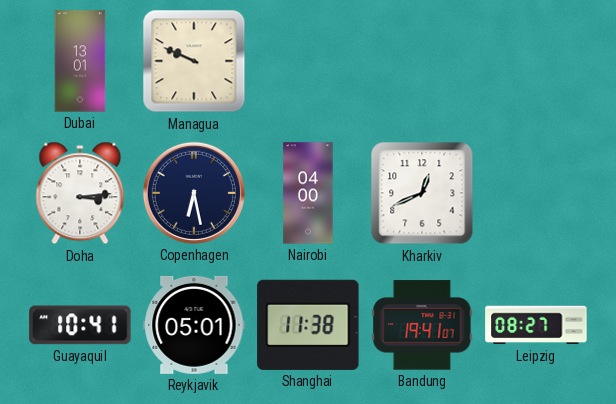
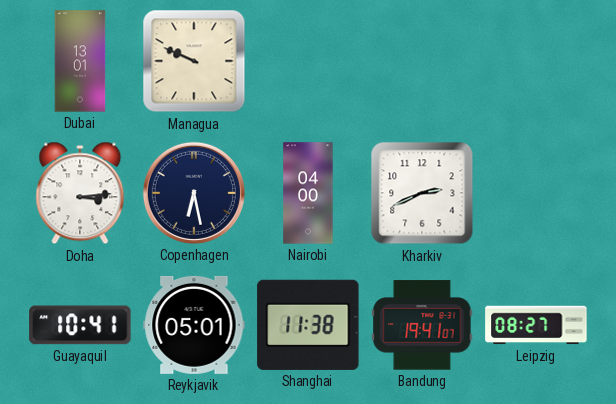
Kharkiv: 12:41 -> 2:41 (422, 193)
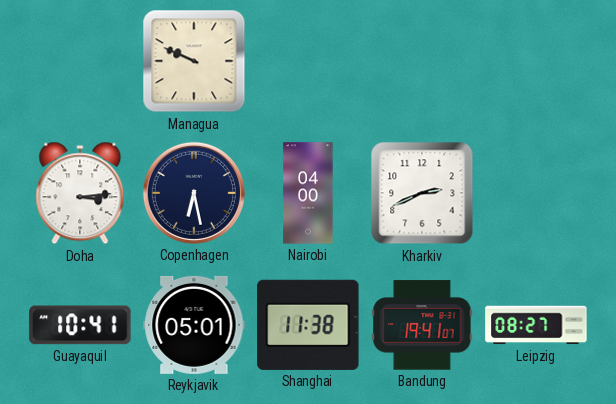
Dubai: 13:01 -> none (80, 61)
